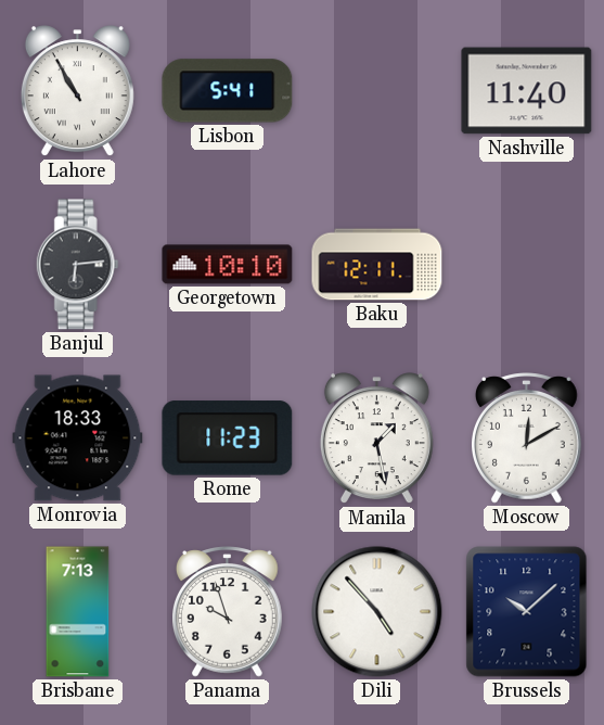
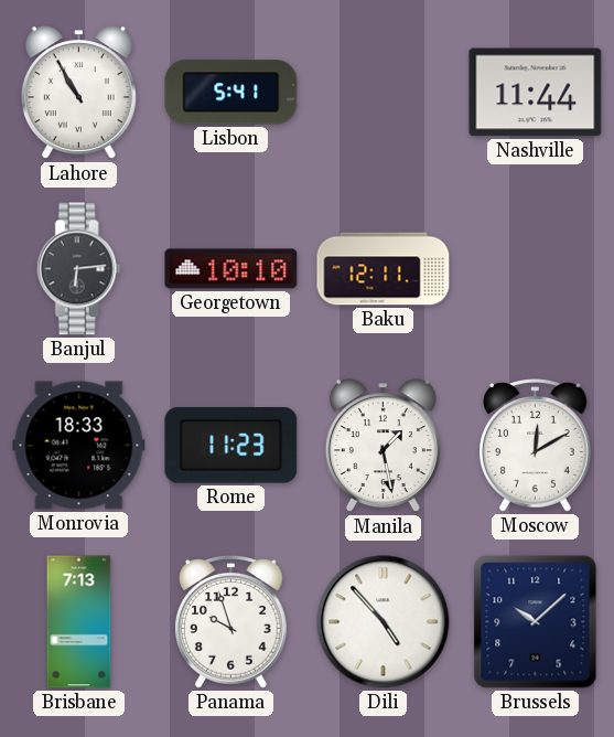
Nashville: 11:40 -> 11:44 (536, 93)
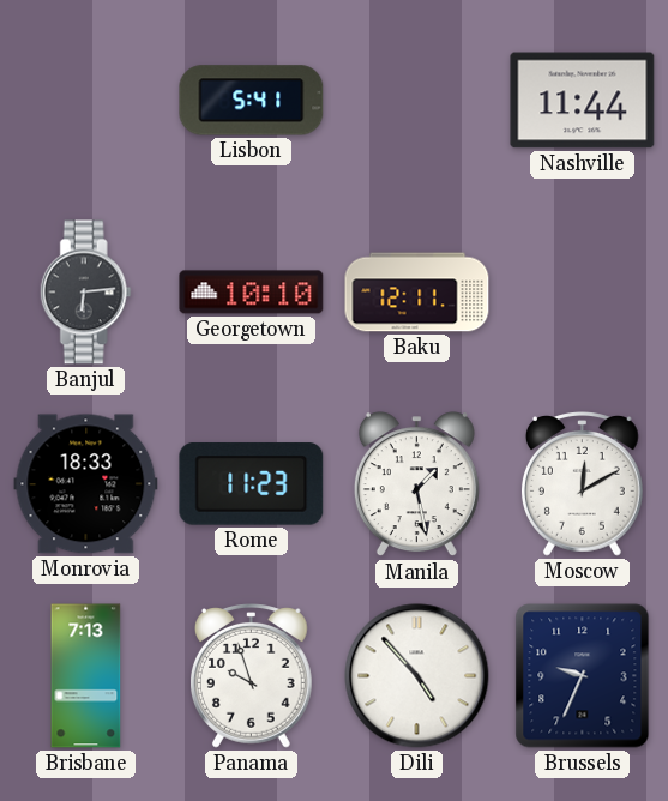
Lahore: 10:55 -> none (78, 93)
Brussels: 10:08 -> 9:34 (583, 676)
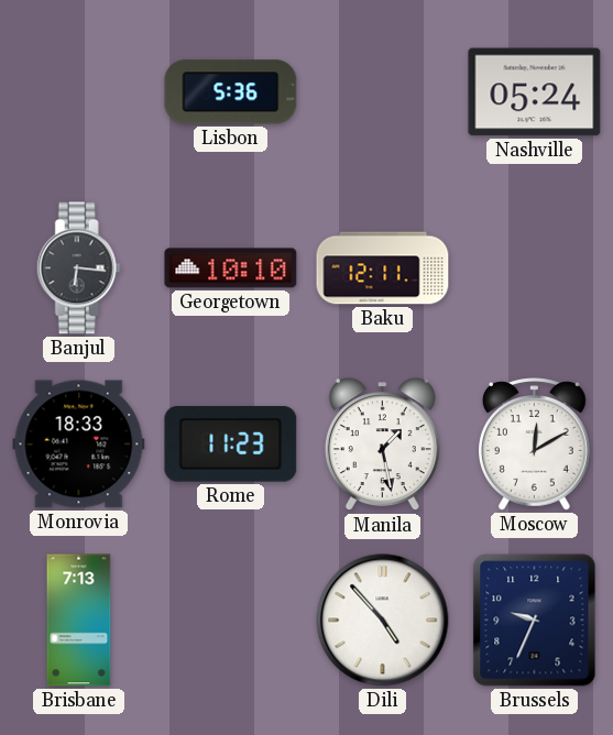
Lisbon: 5:41 -> 5:36 (231, 92)
Nashville: 11:44 -> 05:24 (535, 92)
Banjul: 6:14 -> 6:16 (78, 268)
Panama: 9:57 -> none (252, 676)
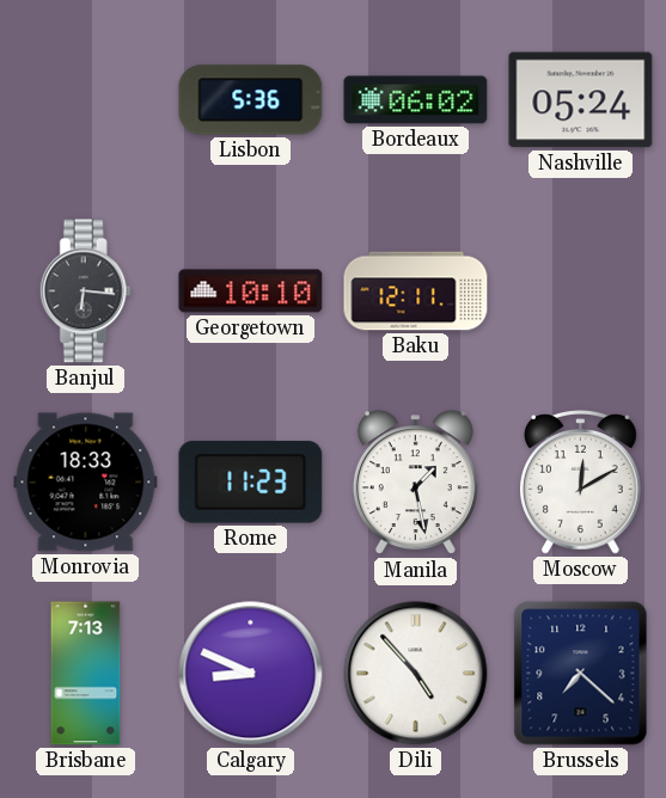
Bordeaux: none -> 06:02 (416, 100)
Calgary: none -> 8:49 (251, 674)
Brussels: 9:34 -> 7:22 (581, 674)
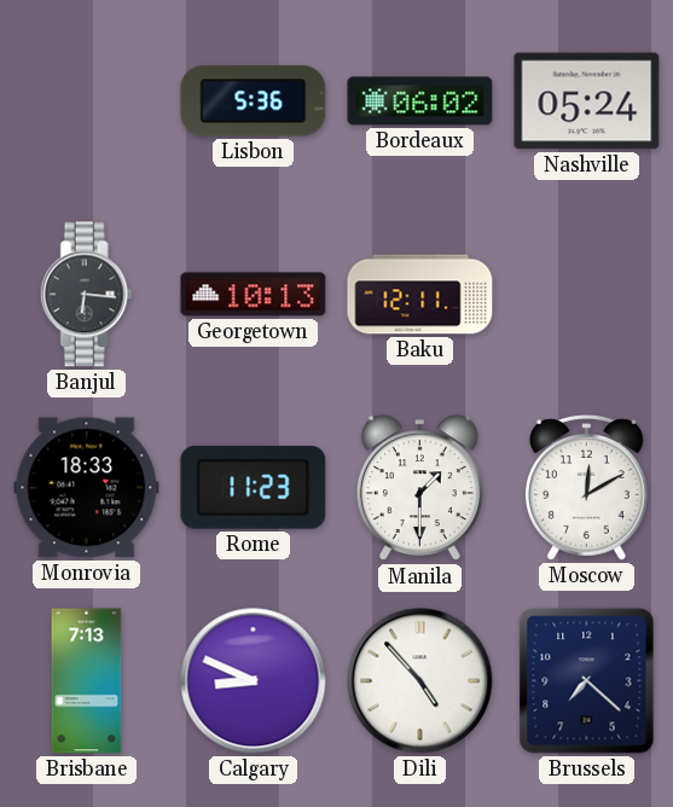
Georgetown: 10:10 -> 10:13 (254, 295)
Manila: 1:28 -> 1:30 (419, 488)
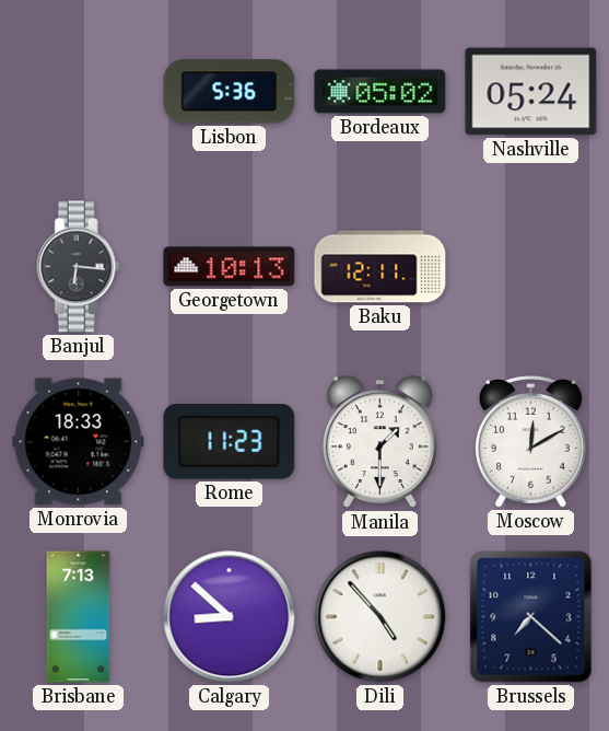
Bordeaux: 06:02 -> 05:02 (380, 92)
Calgary: 8:49 -> 8:52 (230, 617)
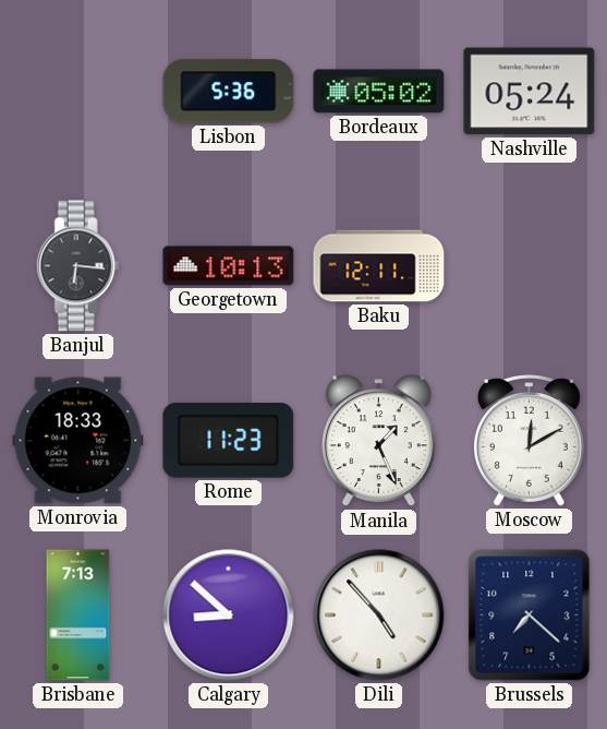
Manila: 1:30 -> 1:26 (378, 441)
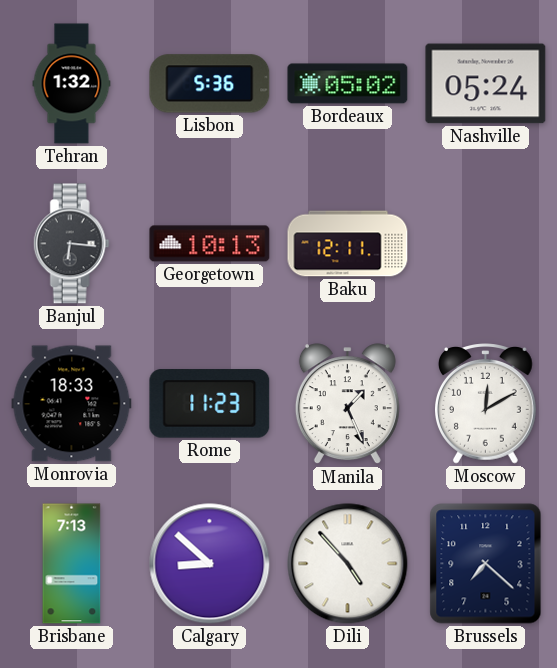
Tehran: none -> 1:32 (72, 84)
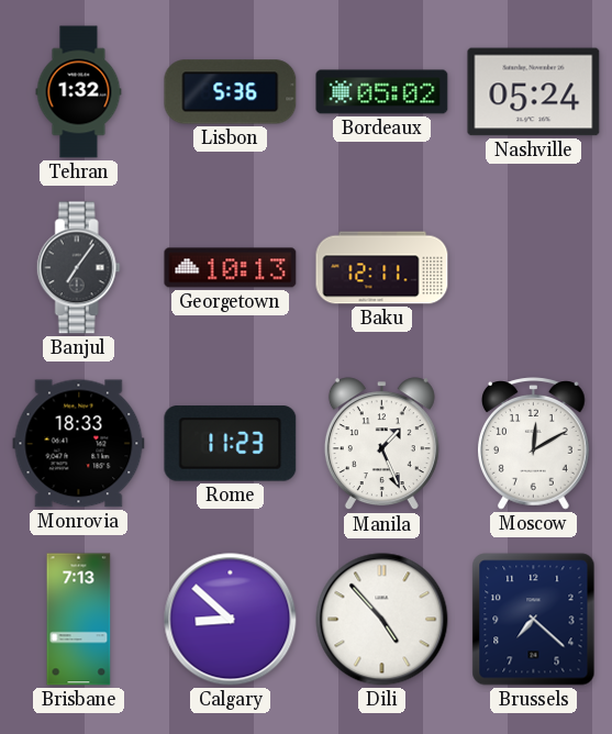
Banjul: 6:16 -> 7:06 (78, 268)
